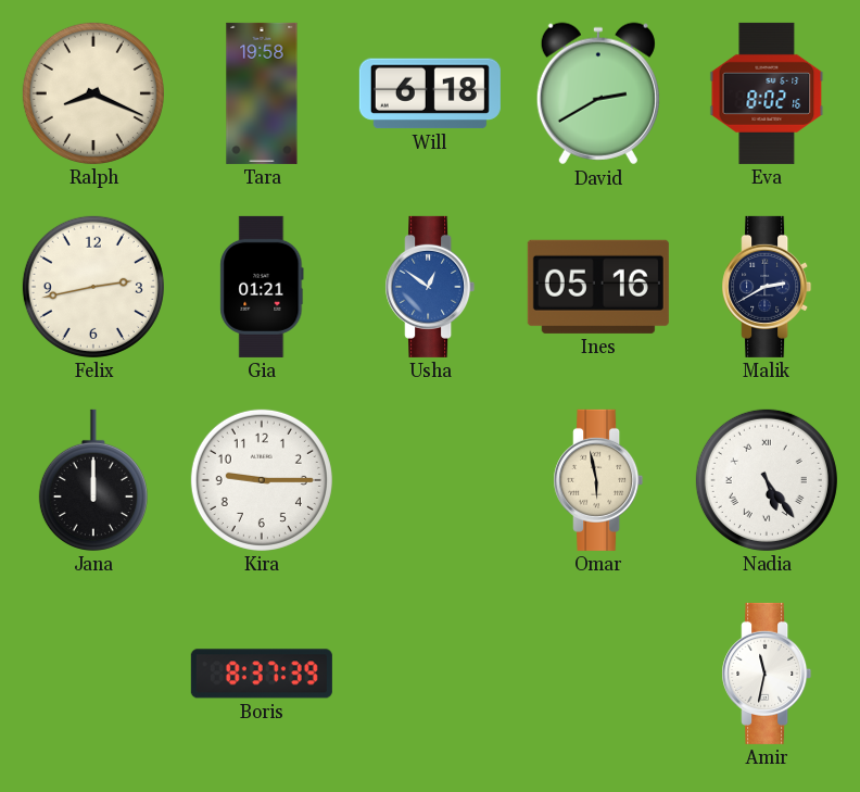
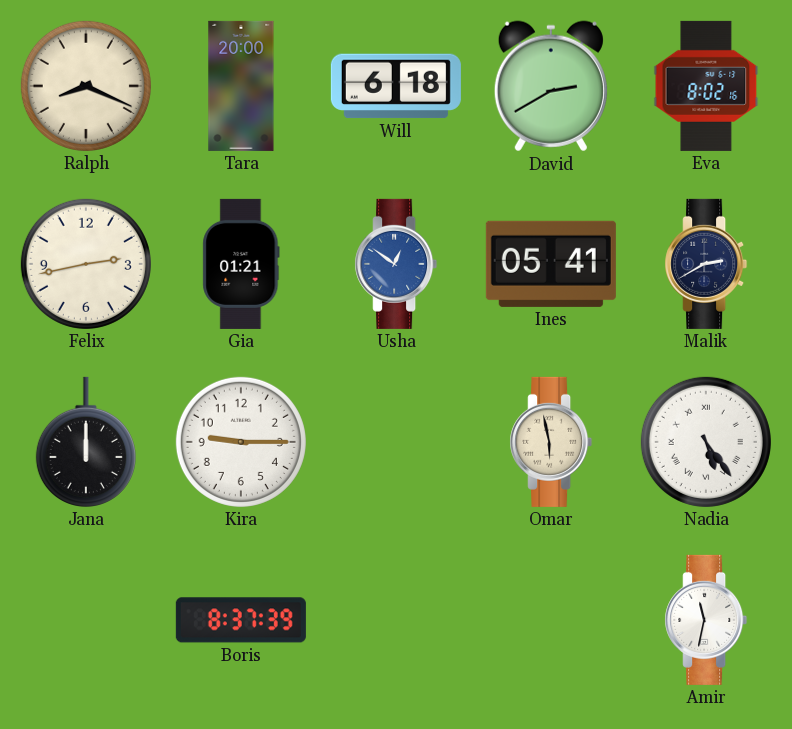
Tara: 19:58 -> 20:00 (241, 86)
Ines: 05:16 -> 05:41 (551, 264)
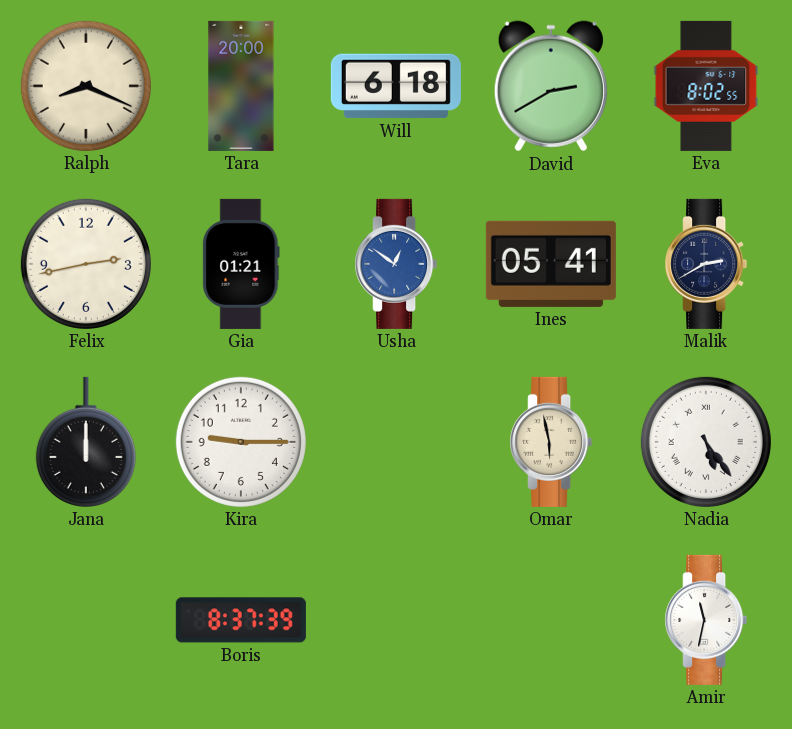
Eva: 8:02:16 -> 8:02:55 (706, 86)
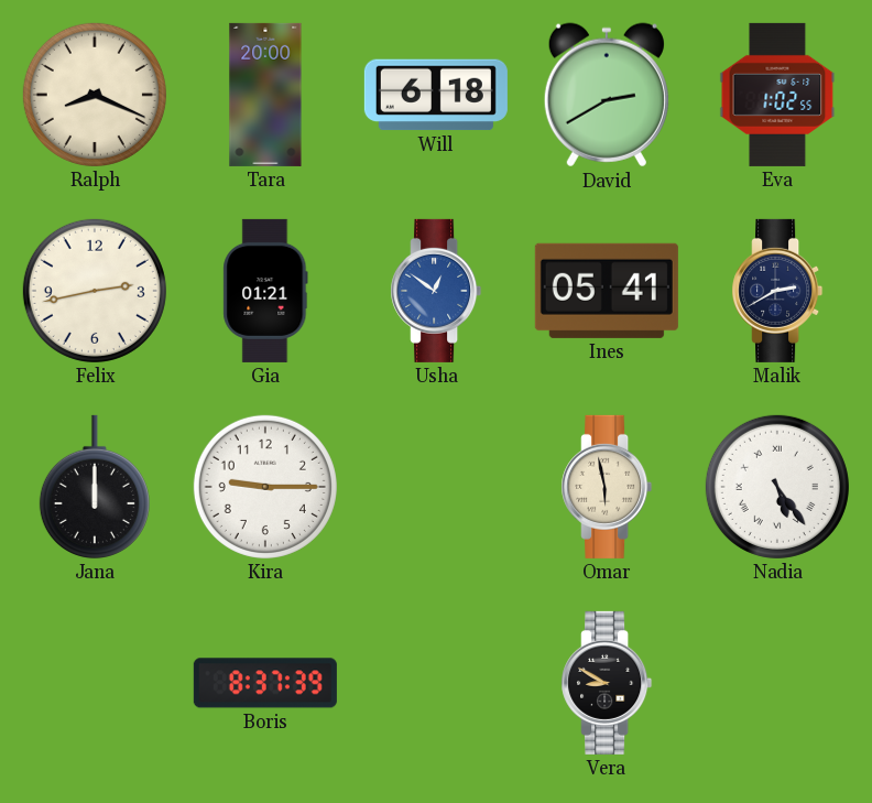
Eva: 8:02 -> 1:02 (777, 95)
Vera: none -> 8:50 (607, 683)
Amir: 11:32 -> none (706, 620)
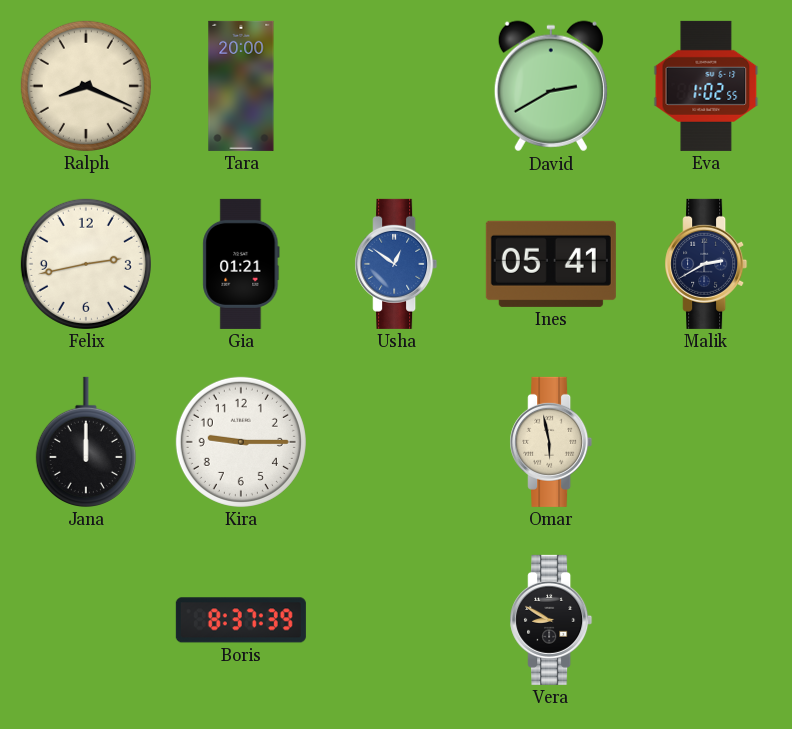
Will: 6:18 -> none (436, 95)
Nadia: 5:24 -> none (777, 487)
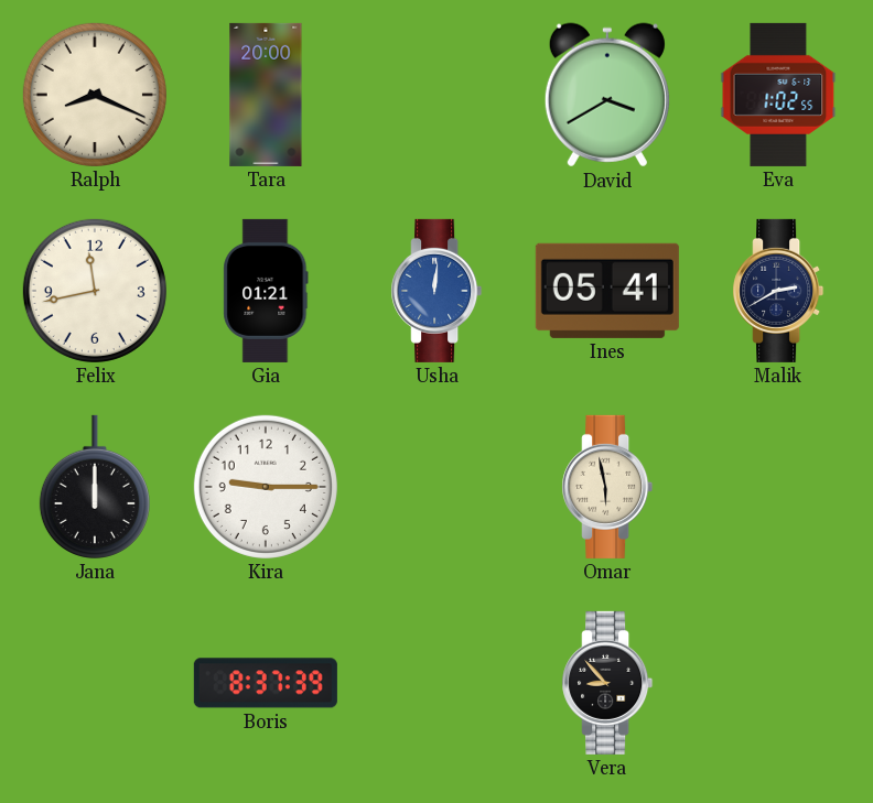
David: 2:40 -> 3:40 (607, 95)
Felix: 2:43 -> 11:43 (95, 291)
Usha: 12:51 -> 12:01 (436, 291)
Vera: 8:50 -> 8:53 (607, 683)
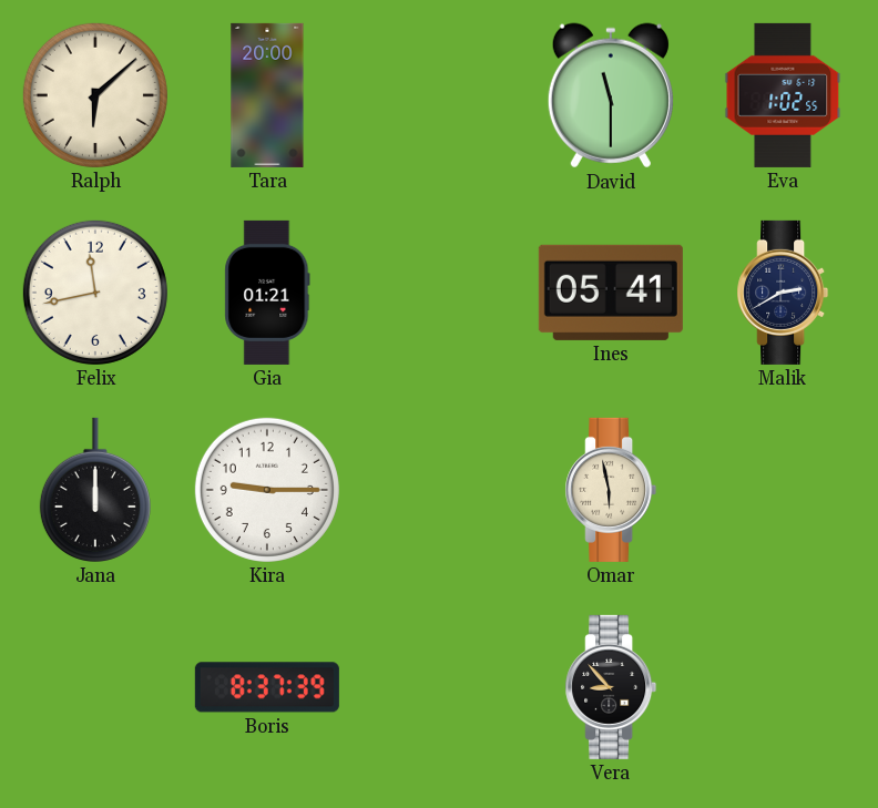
Ralph: 8:19 -> 6:08 (95, 95)
David: 3:40 -> 11:30 (611, 95)
Usha: 12:01 -> none (436, 291)
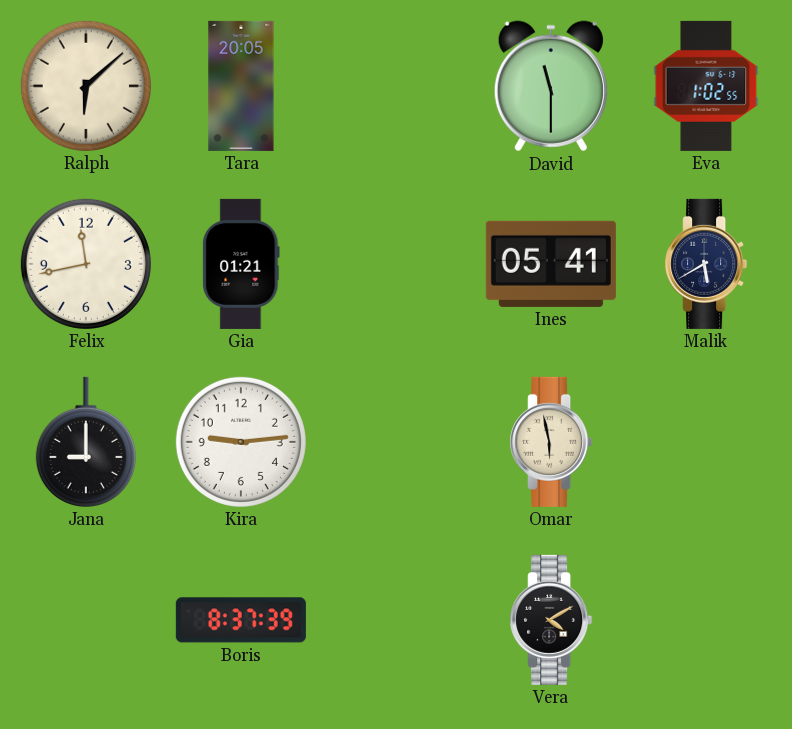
Tara: 20:00 -> 20:05 (241, 86)
Malik: 2:40 -> 5:40 (706, 264)
Jana: 12:00 -> 9:00 (86, 442)
Kira: 9:15 -> 9:14 (241, 442)
Vera: 8:53 -> 4:10 (551, 620)
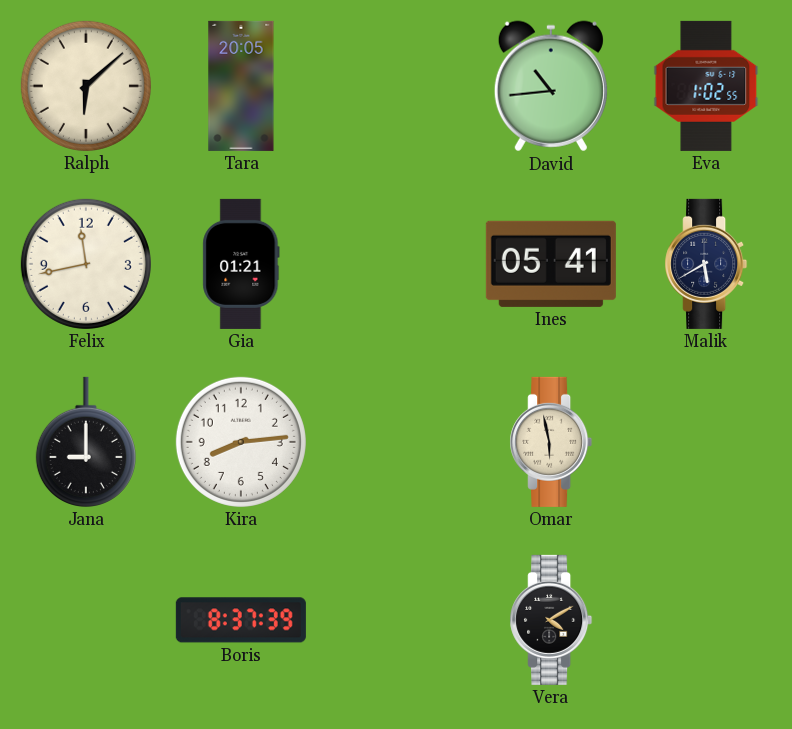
David: 11:30 -> 10:44 (551, 86)
Kira: 9:14 -> 8:14 (241, 442)
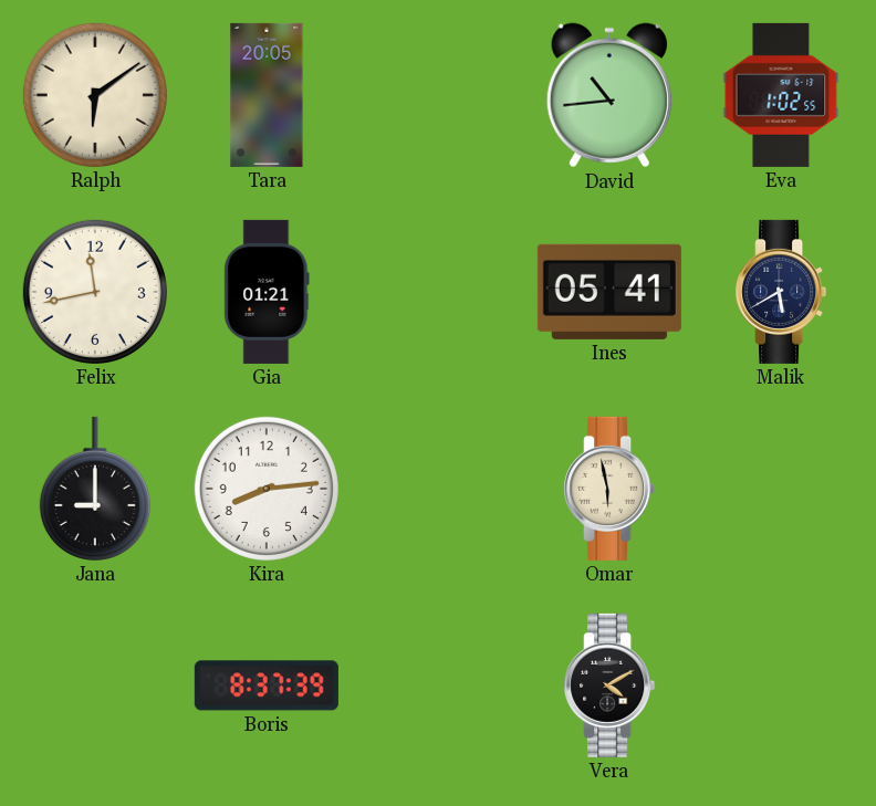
Ralph: 6:08 -> 6:09 (95, 95)
